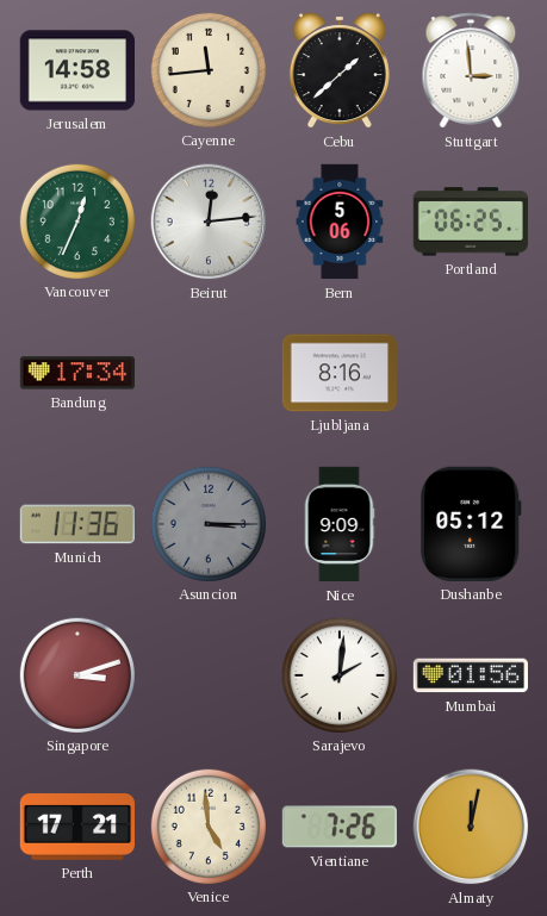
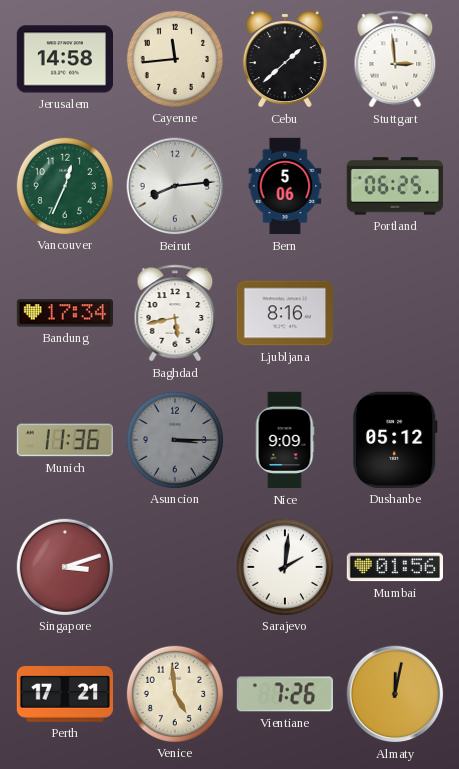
Beirut: 12:14 -> 8:14 (175, 186)
Baghdad: none -> 5:43 (175, 313)
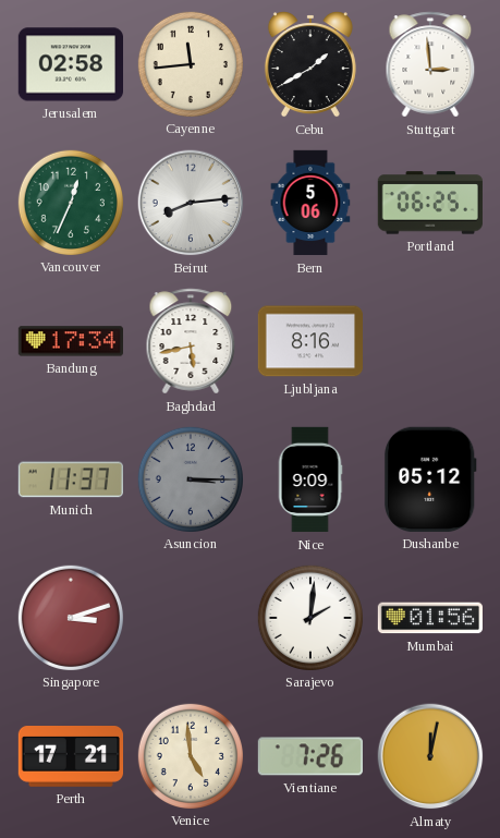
Jerusalem: 14:58 -> 02:58 (70, 64)
Cebu: 1:38 -> 1:40 (310, 64)
Munich: 11:36 -> 11:37 (70, 479)
